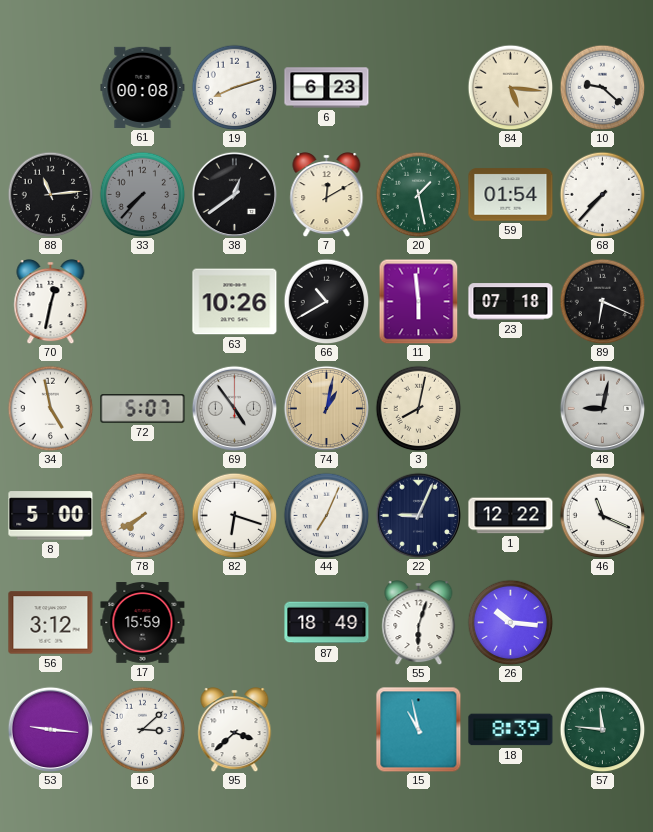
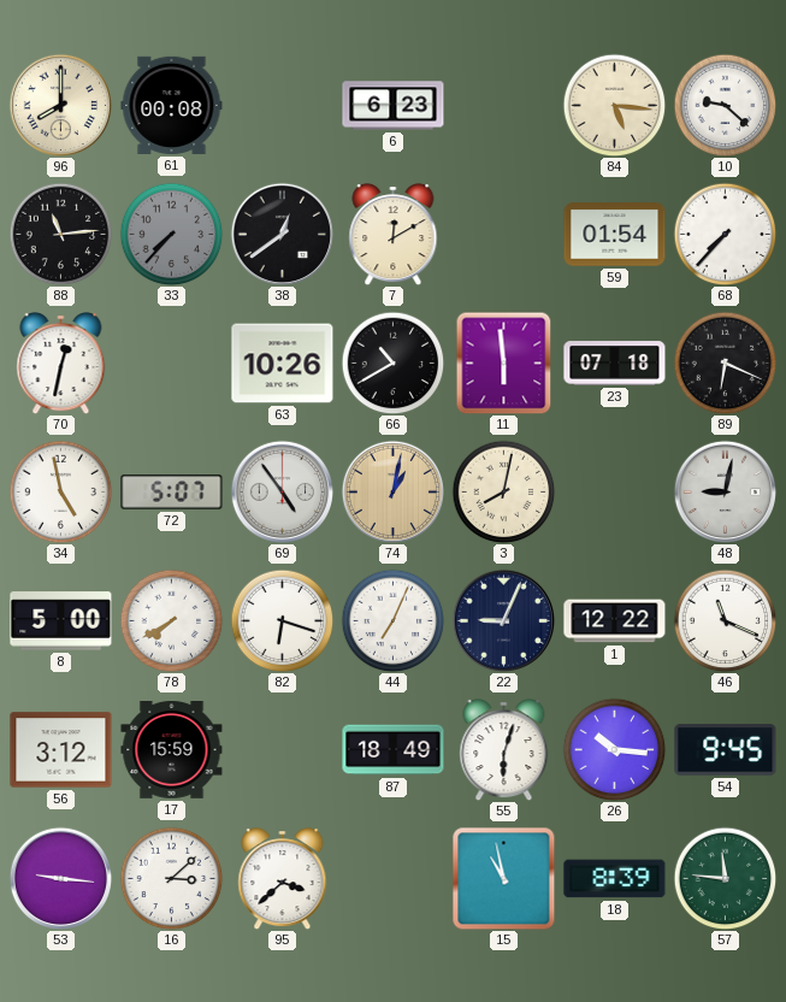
96: none -> 8:00 (60, 105)
19: 8:12 -> none (234, 87)
20: 1:28 -> none (418, 194)
54: none -> 9:45 (726, 750)
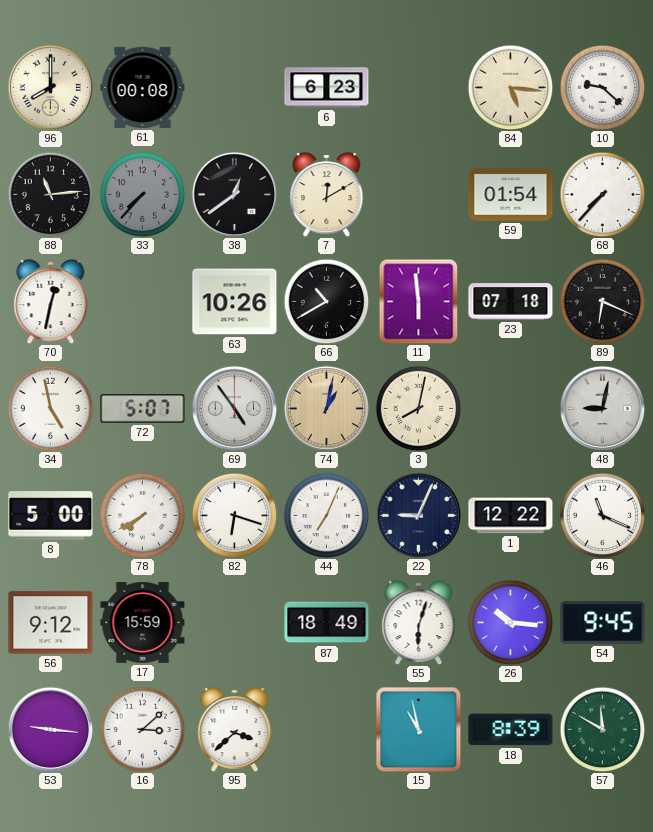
56: 3:12 -> 9:12 (51, 623)
57: 11:46 -> 11:50 (602, 729)
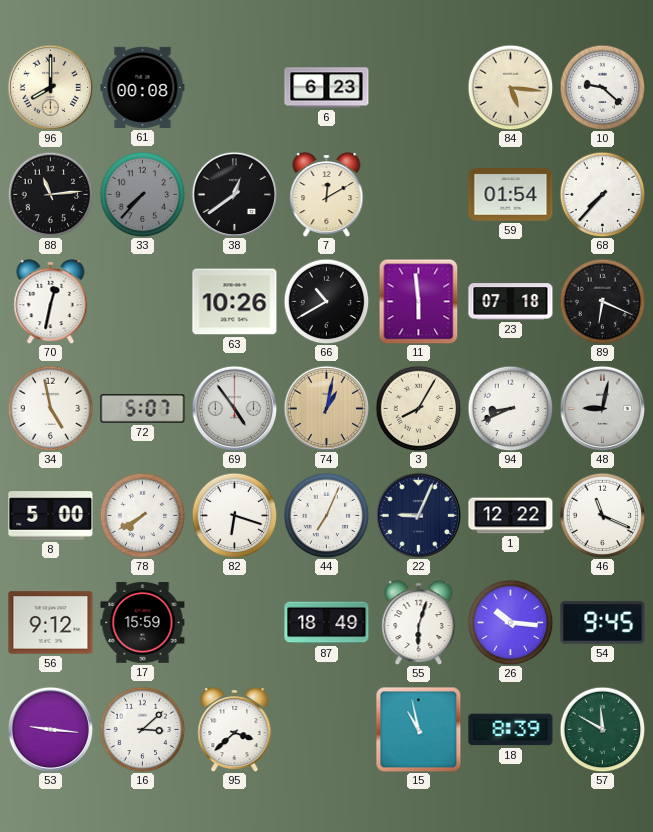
3: 8:02 -> 8:05 (418, 408)
94: none -> 8:41 (510, 408)
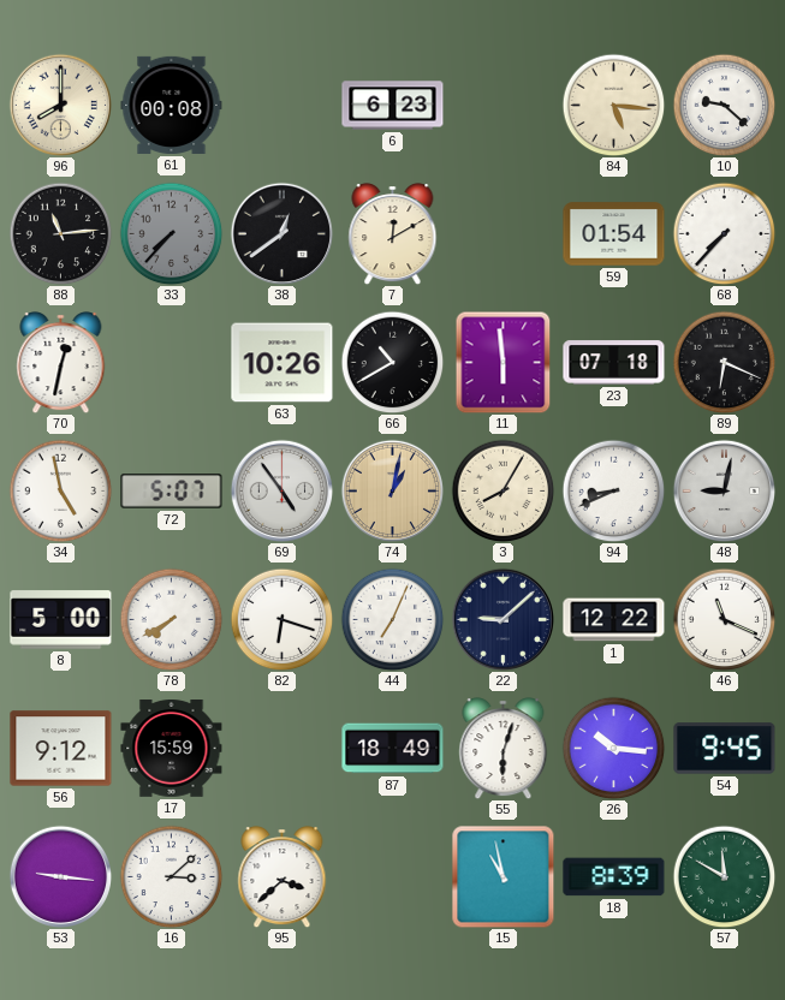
22: 9:04 -> 9:08 (502, 619)
